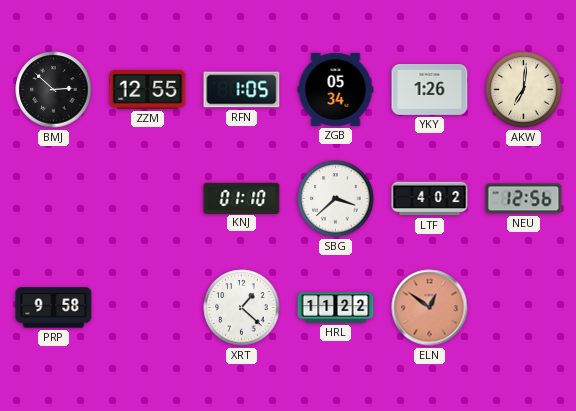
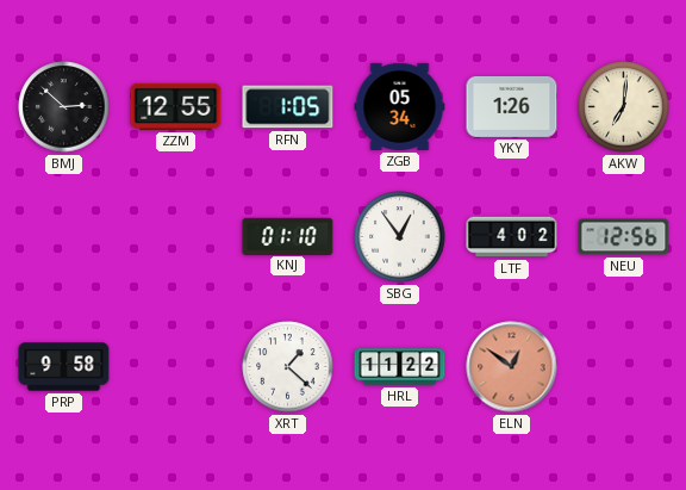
SBG: 3:38 -> 12:54 (400, 237)
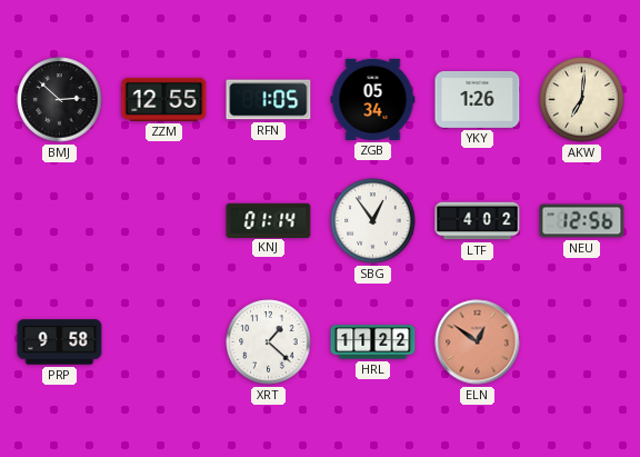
KNJ: 01:10 -> 01:14 (269, 220)
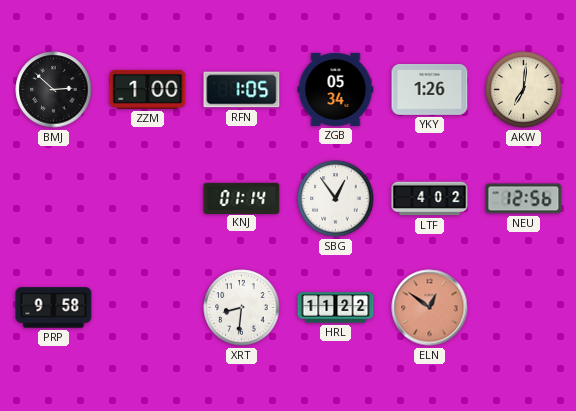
ZZM: 12:55 -> 1:00 (148, 89)
XRT: 1:22 -> 8:31 (242, 308)
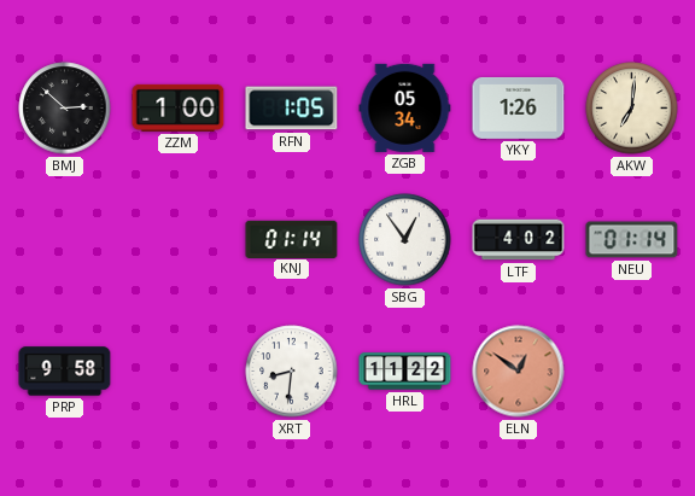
NEU: 12:56 -> 01:14 (632, 240)
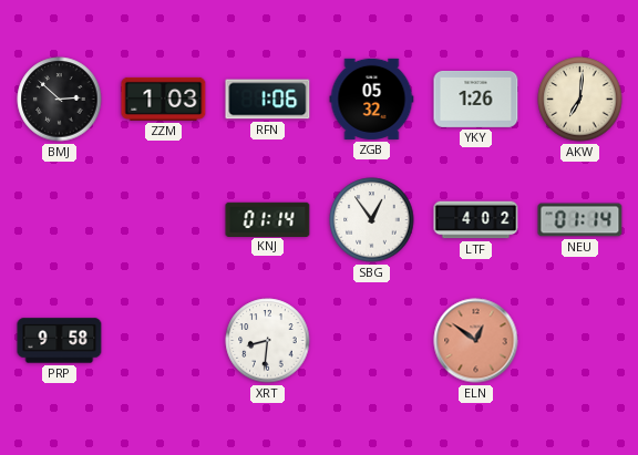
ZZM: 1:00 -> 1:03 (164, 99)
RFN: 1:05 -> 1:06 (268, 100)
ZGB: 05:34 -> 05:32 (372, 99)
HRL: 11:22 -> none (405, 372)
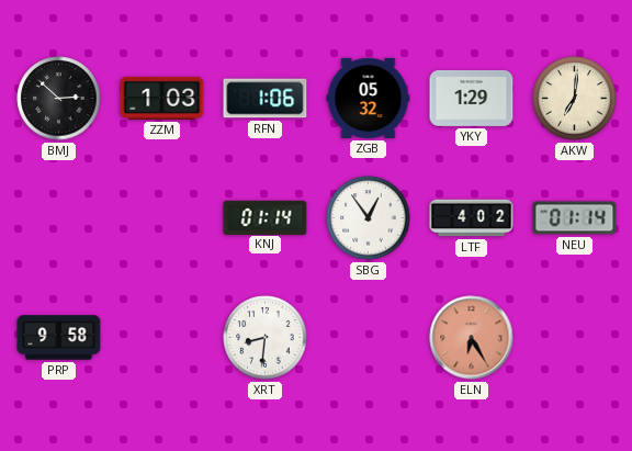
YKY: 1:26 -> 1:29 (472, 98)
ELN: 12:51 -> 6:25 (472, 338)
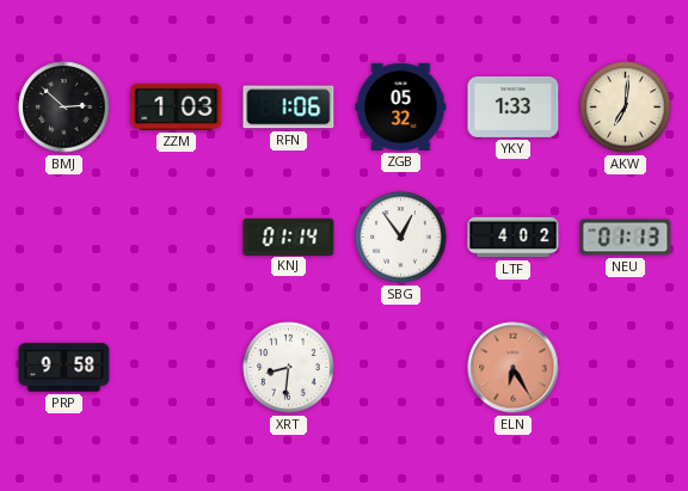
YKY: 1:29 -> 1:33 (514, 106)
NEU: 01:14 -> 01:13 (626, 238)
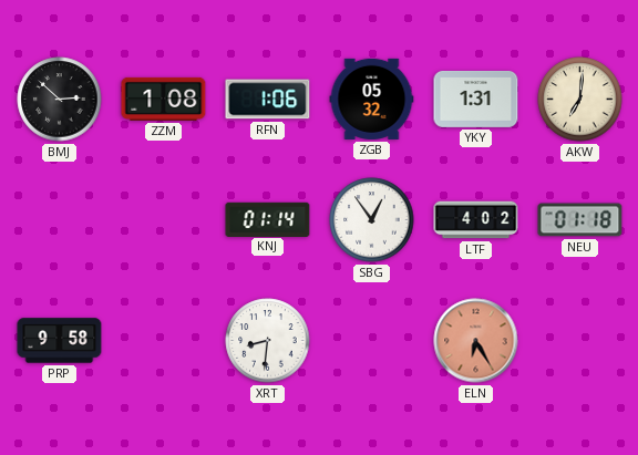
ZZM: 1:03 -> 1:08 (164, 99)
YKY: 1:33 -> 1:31 (476, 99)
NEU: 01:13 -> 01:18 (580, 220)
